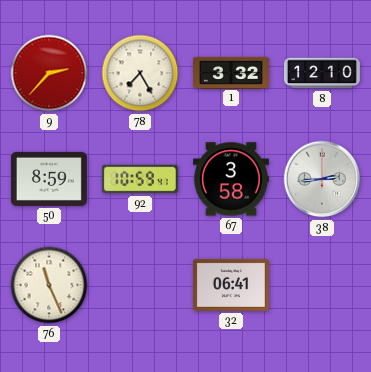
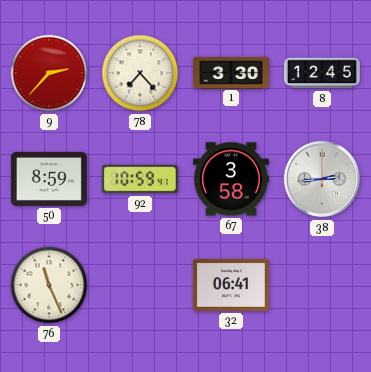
78: 7:25 -> 7:23 (140, 73)
1: 3:32 -> 3:30 (231, 72)
8: 12:10 -> 12:45 (322, 73)
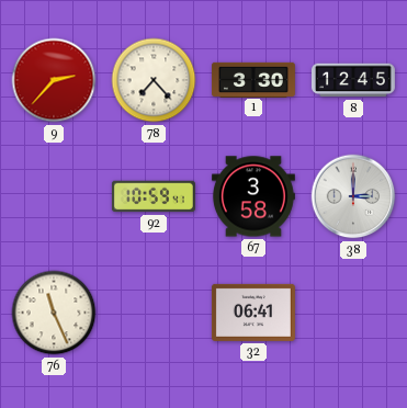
50: 8:59 -> none (49, 179)
38: 2:44 -> 3:00 (353, 196)
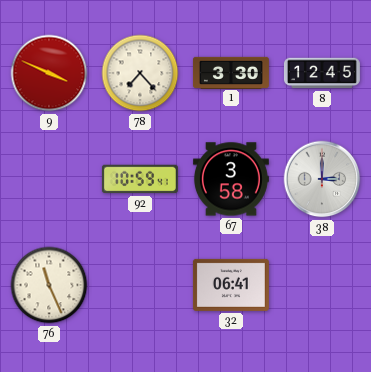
9: 2:37 -> 3:49 (49, 73)
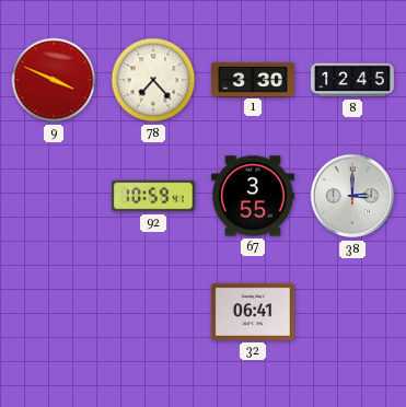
67: 3:58 -> 3:55 (253, 196)
76: 11:26 -> none (49, 285)
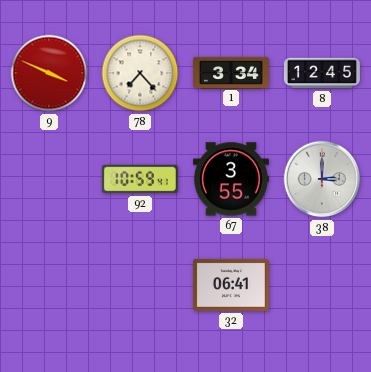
1: 3:30 -> 3:34 (231, 72)
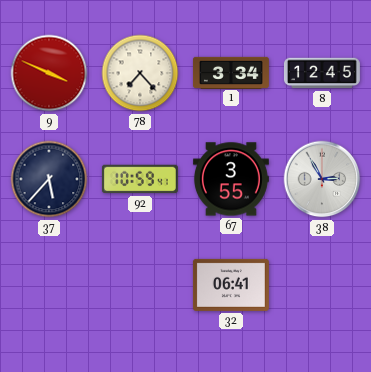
37: none -> 5:37 (49, 179)
38: 3:00 -> 2:55 (322, 179)
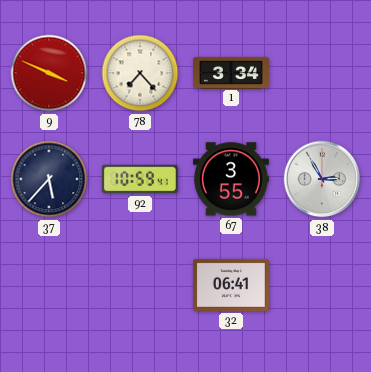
8: 12:45 -> none (322, 73)
